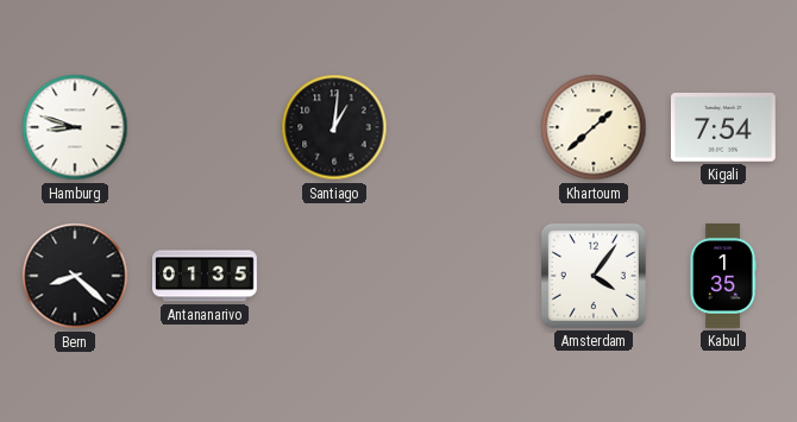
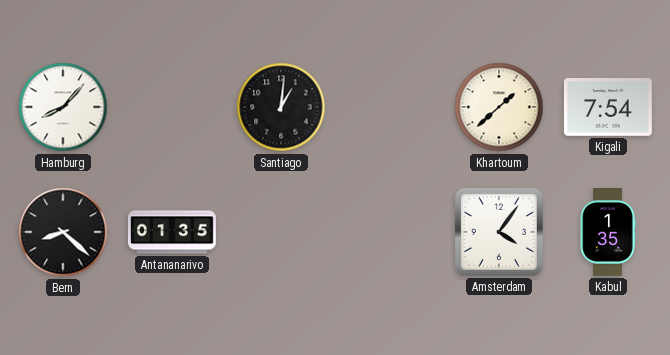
Hamburg: 8:48 -> 8:07 (63, 107)
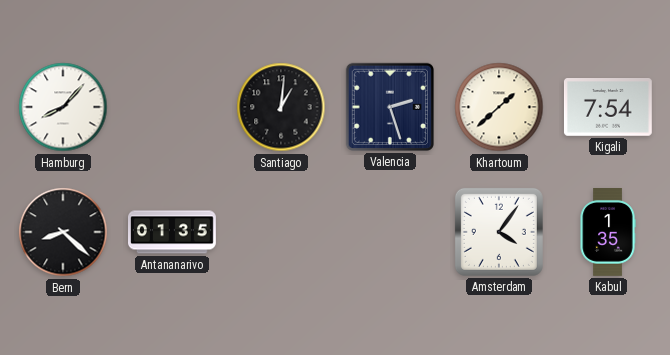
Valencia: none -> 2:27 (390, 107)
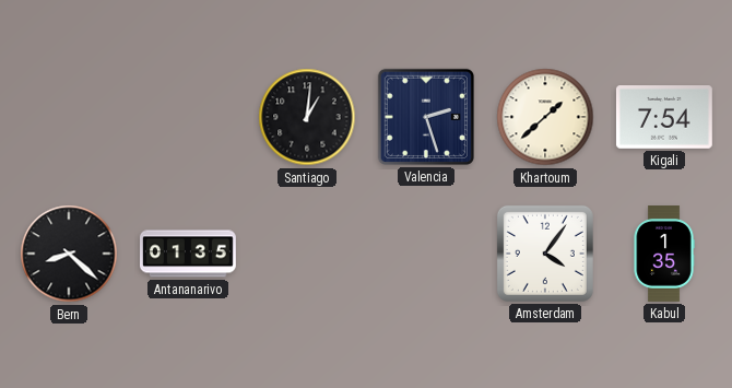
Hamburg: 8:07 -> none (63, 107)
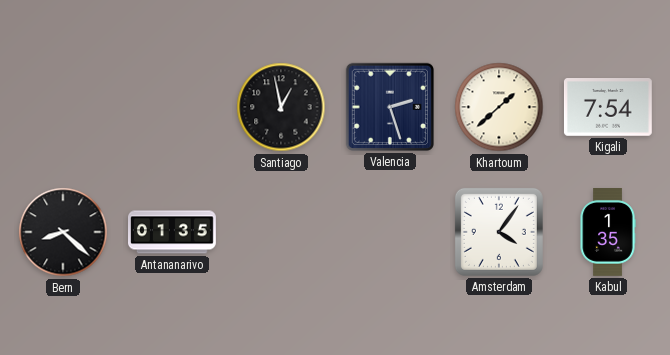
Santiago: 1:01 -> 12:58 (281, 107)
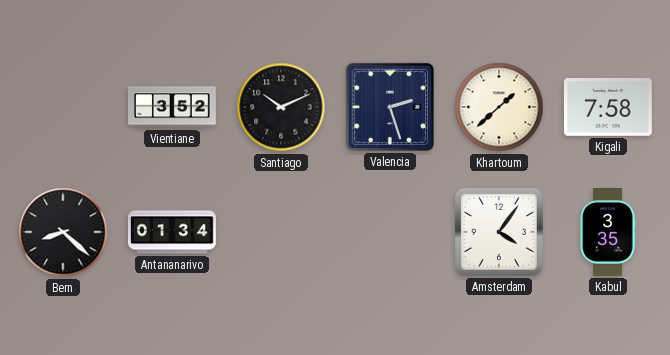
Vientiane: none -> 3:52 (173, 107)
Santiago: 12:58 -> 10:11 (281, 107)
Kigali: 7:54 -> 7:58 (608, 108)
Antananarivo: 01:35 -> 01:34 (173, 232)
Kabul: 1:35 -> 3:35 (608, 233)
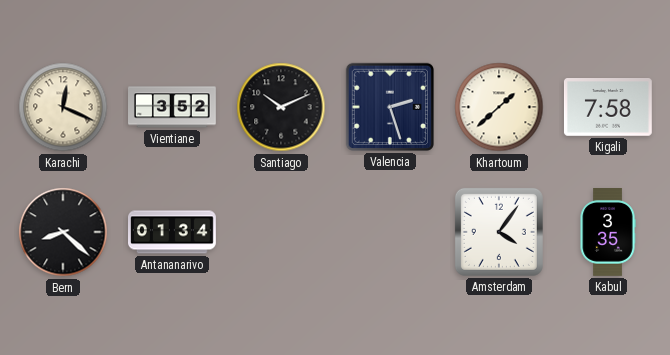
Karachi: none -> 12:19 (63, 107)
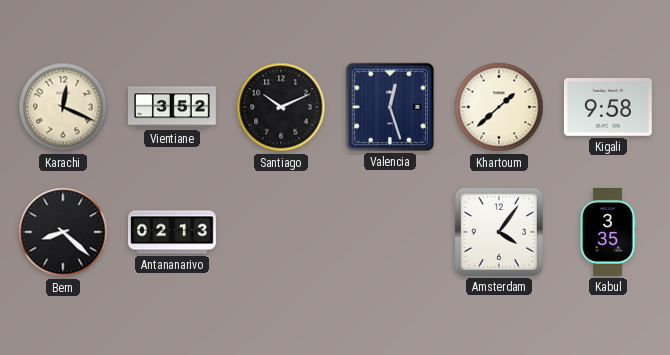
Valencia: 2:27 -> 12:27 (390, 107)
Kigali: 7:58 -> 9:58 (608, 108)
Antananarivo: 01:34 -> 02:13 (173, 232)
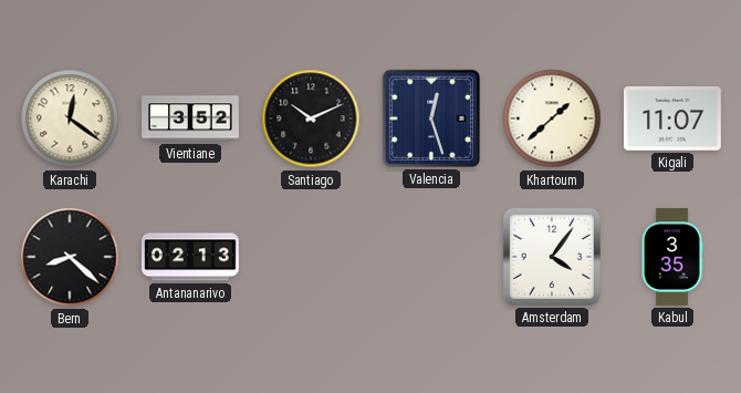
Karachi: 12:19 -> 12:21 (70, 118)
Kigali: 9:58 -> 11:07 (672, 120)
